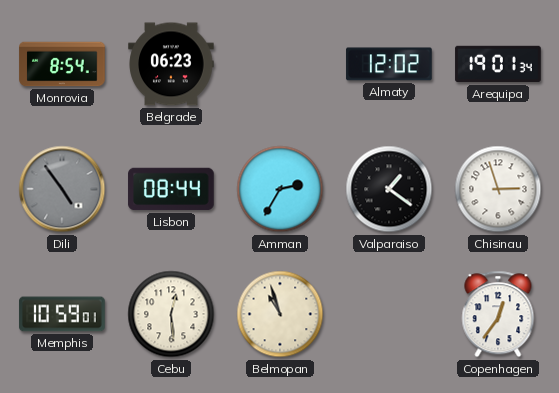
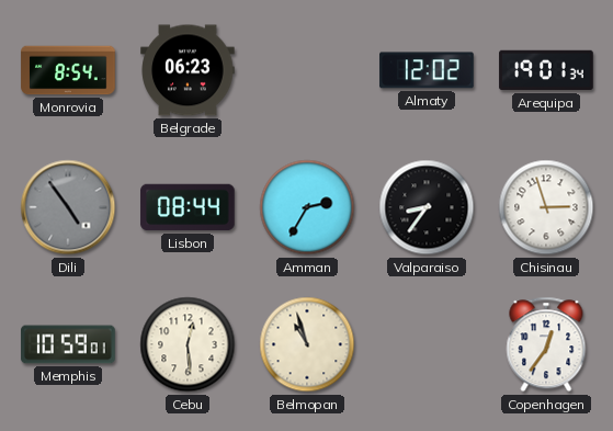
Valparaiso: 1:21 -> 8:36 (427, 207)
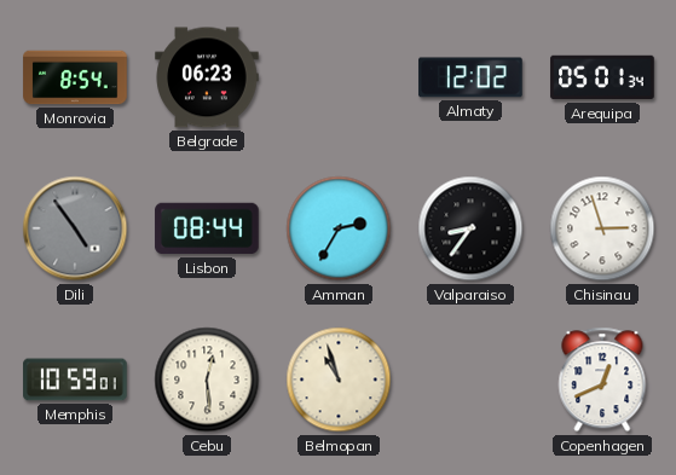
Arequipa: 19:01 -> 05:01 (602, 77)
Copenhagen: 12:36 -> 12:41 (602, 380)
